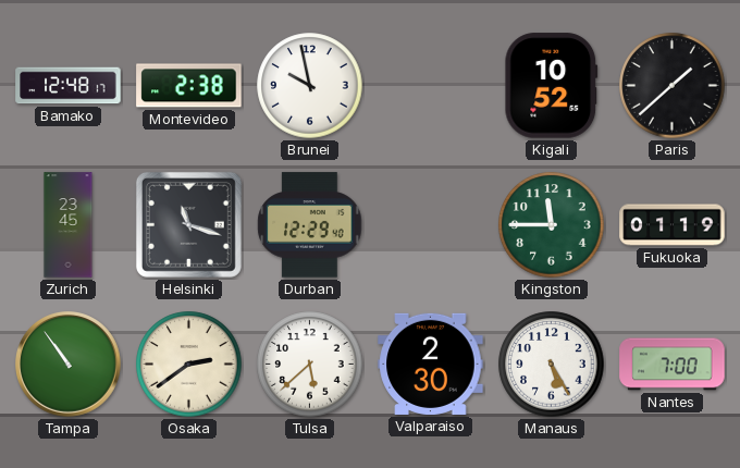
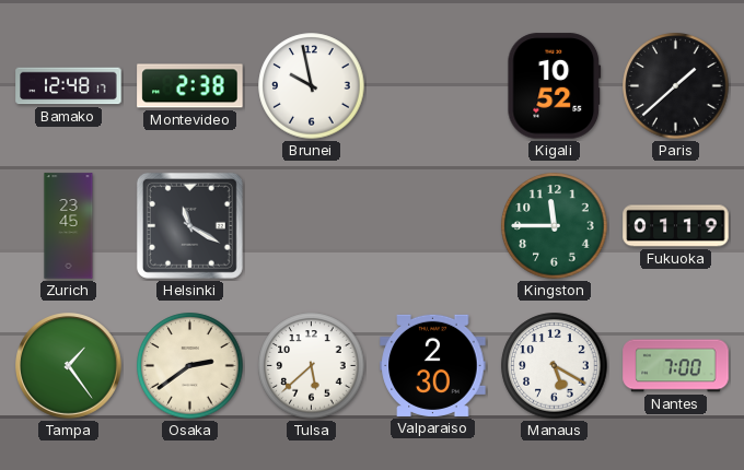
Helsinki: 11:18 -> 11:20 (189, 225)
Durban: 12:29 -> none (310, 225)
Tampa: 10:54 -> 1:24 (69, 366)
Manaus: 5:25 -> 5:20 (555, 366)
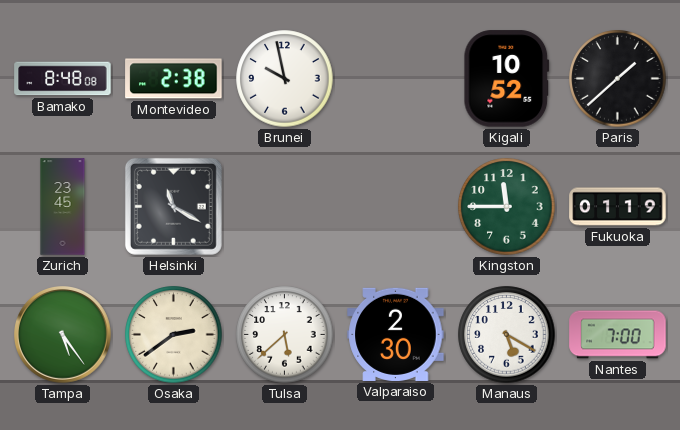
Bamako: 12:48 -> 8:48 (63, 79)
Tampa: 1:24 -> 5:24 (63, 335)
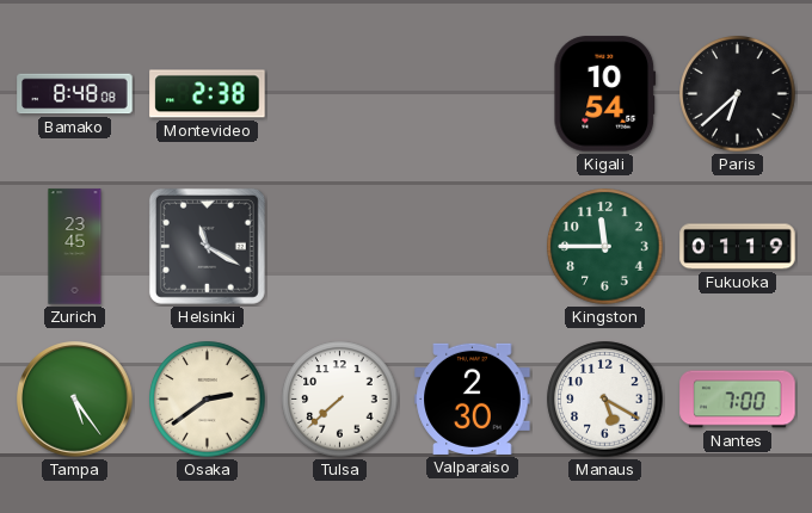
Brunei: 9:58 -> none (285, 79)
Kigali: 10:52 -> 10:54 (605, 94)
Paris: 1:38 -> 6:38 (738, 94)
Tulsa: 5:38 -> 7:38 (340, 400)
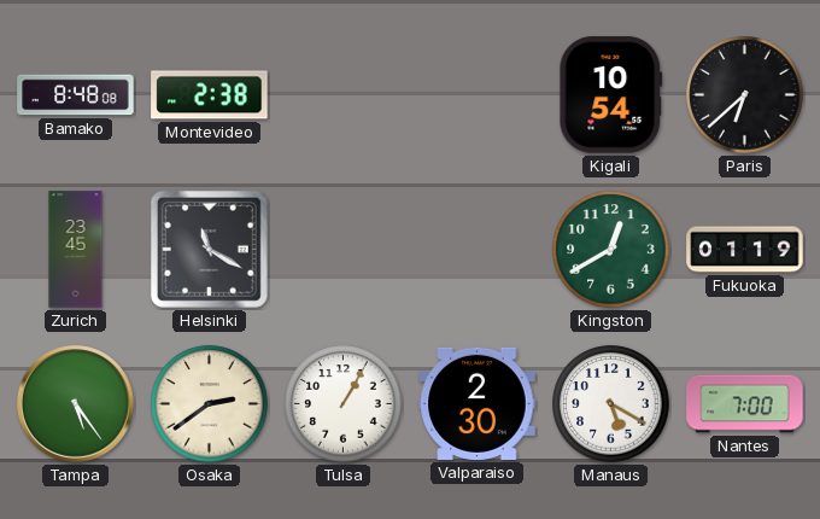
Kingston: 11:45 -> 12:40 (611, 250)
Tulsa: 7:38 -> 1:05 (344, 404)
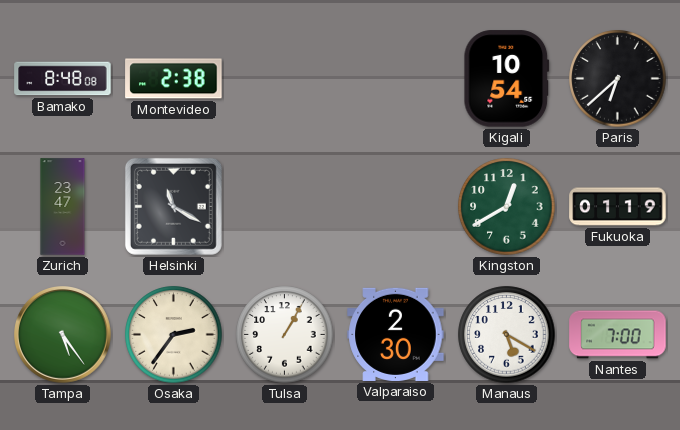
Zurich: 23:45 -> 23:47 (63, 207)
Osaka: 2:39 -> 2:36 (174, 335)
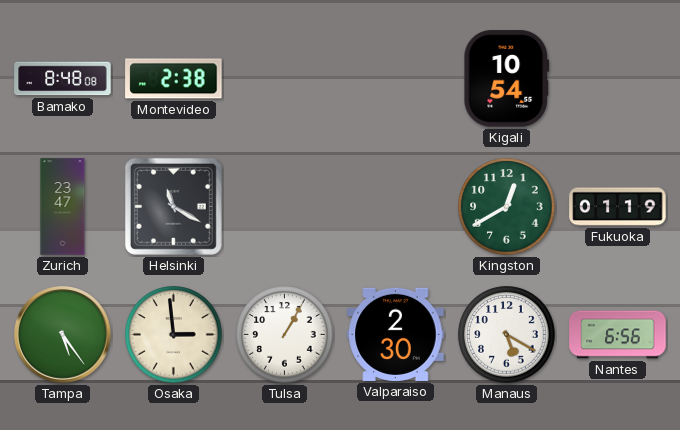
Paris: 6:38 -> none (618, 79)
Osaka: 2:36 -> 2:59 (174, 335)
Nantes: 7:00 -> 6:56 (618, 335)
